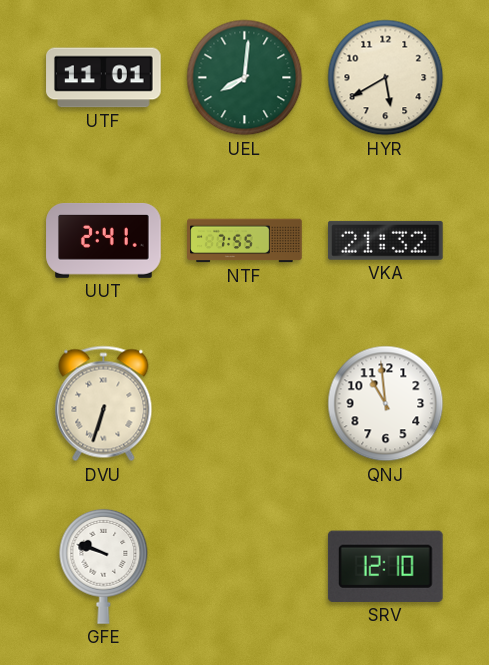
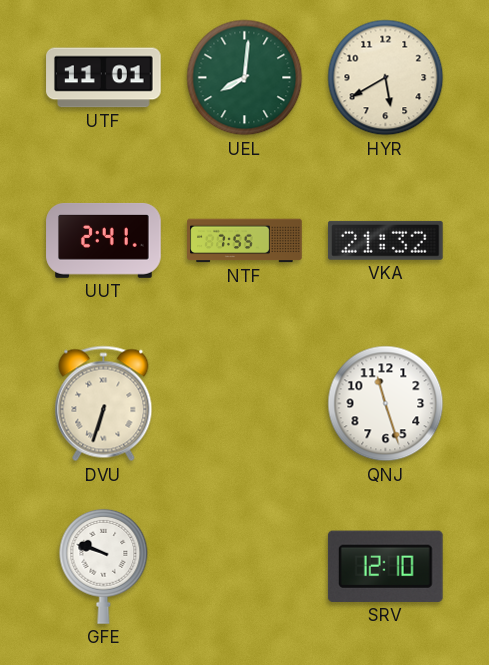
QNJ: 10:59 -> 11:27 (386, 404)
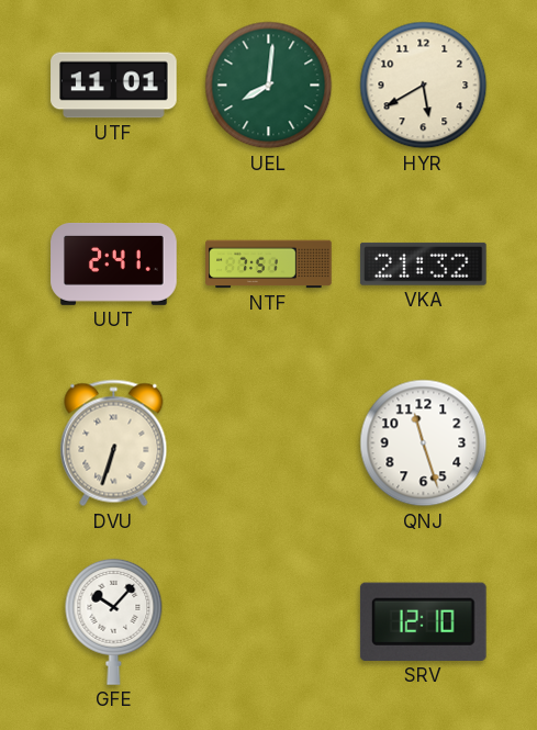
NTF: 7:55 -> 7:51 (269, 265)
GFE: 9:48 -> 10:07 (114, 621)
